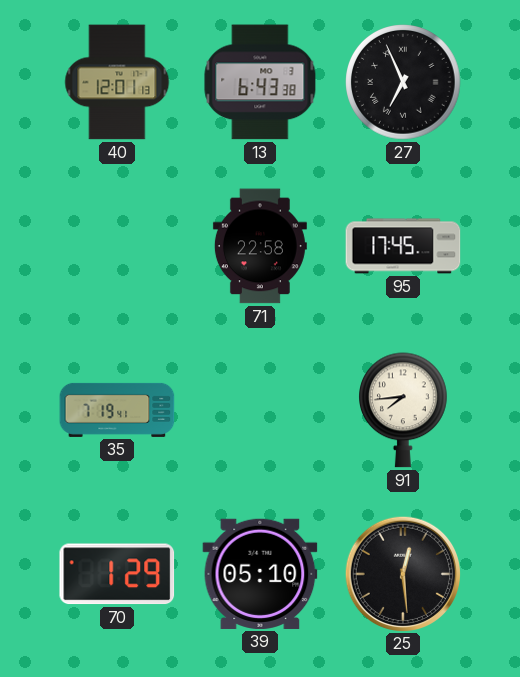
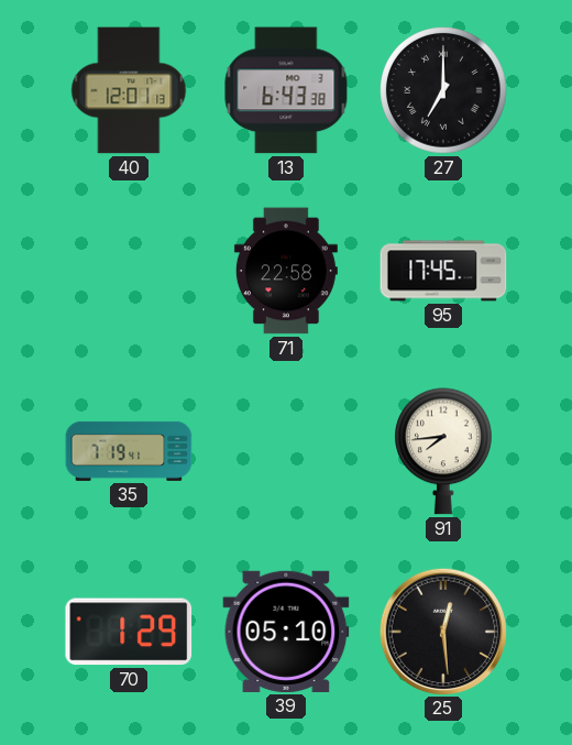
27: 6:56 -> 7:00 (443, 90)
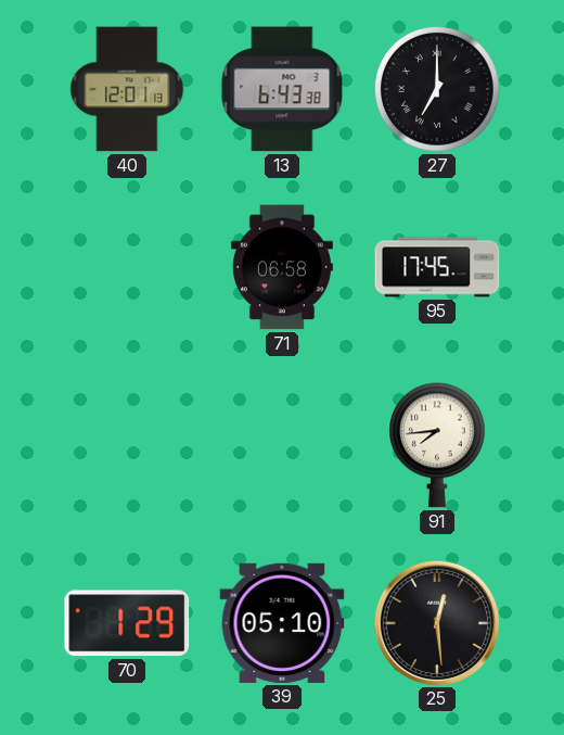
71: 22:58 -> 06:58 (282, 267)
35: 7:19 -> none (129, 451)
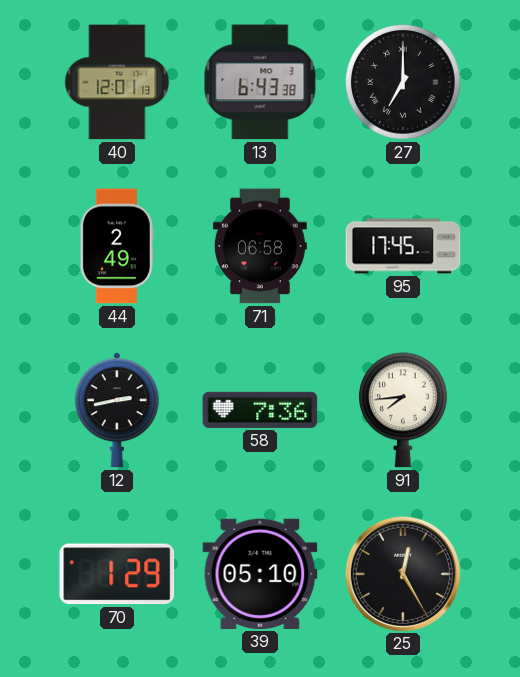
44: none -> 2:49 (117, 246)
12: none -> 2:43 (117, 410)
58: none -> 7:36 (260, 410)
25: 12:29 -> 12:25 (402, 573)
